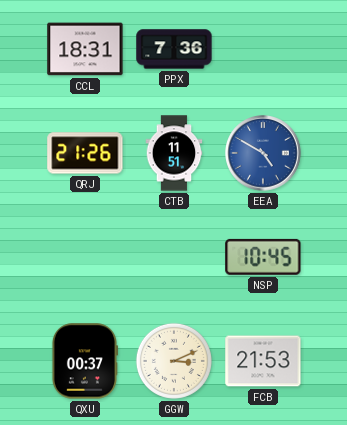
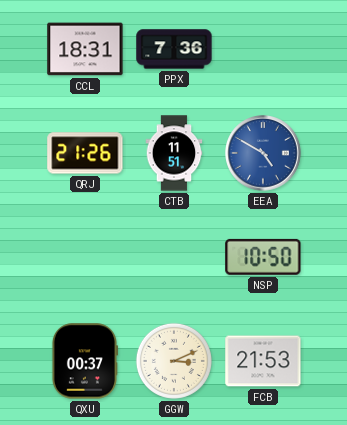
NSP: 10:45 -> 10:50 (263, 257)
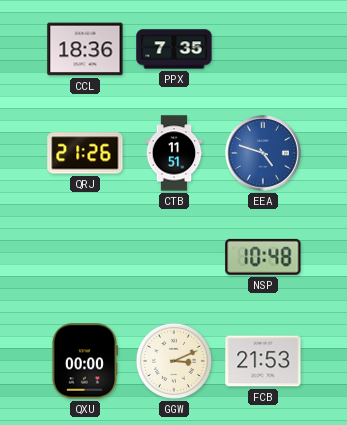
CCL: 18:31 -> 18:36 (85, 49)
PPX: 7:36 -> 7:35 (174, 49)
EEA: 4:50 -> 4:48 (263, 153)
NSP: 10:50 -> 10:48 (263, 257)
QXU: 00:37 -> 00:00 (84, 361)
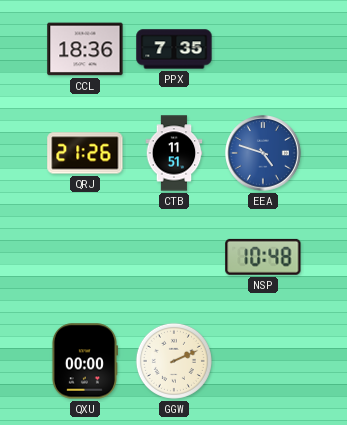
GGW: 3:11 -> 2:11 (174, 361)
FCB: 21:53 -> none (263, 361)
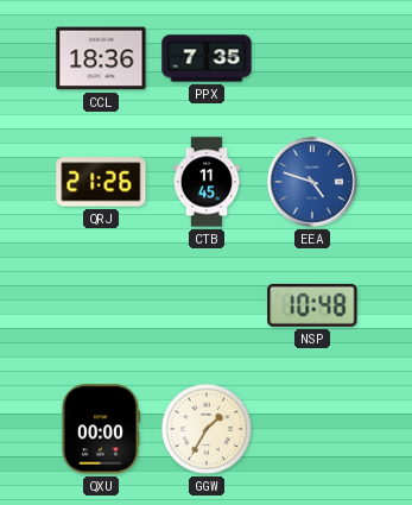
CTB: 11:51 -> 11:45 (207, 182)
GGW: 2:11 -> 1:35 (207, 429)
